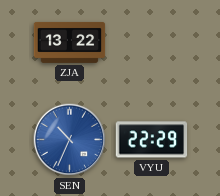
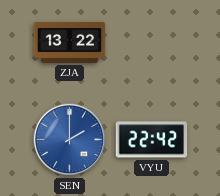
SEN: 10:34 -> 2:00 (70, 140)
VYU: 22:29 -> 22:42 (152, 140)
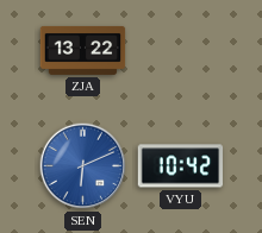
SEN: 2:00 -> 6:11 (83, 166)
VYU: 22:42 -> 10:42 (181, 166)
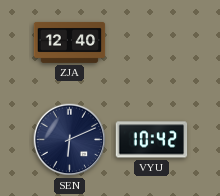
ZJA: 13:22 -> 12:40 (70, 42)
SEN dial: blue -> navy (70, 140)
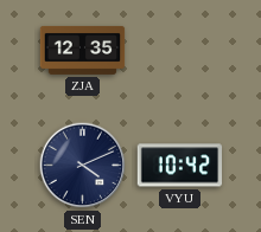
ZJA: 12:40 -> 12:35 (83, 50)
SEN: 6:11 -> 4:11 (83, 166)
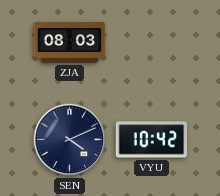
ZJA: 12:35 -> 08:03 (70, 42)
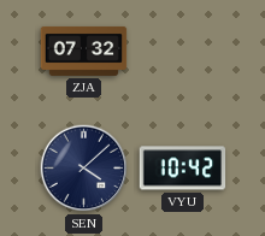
ZJA: 08:03 -> 07:32 (84, 51)
SEN: 4:11 -> 4:08 (84, 169)
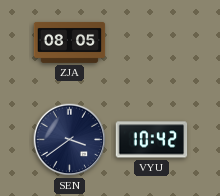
ZJA: 07:32 -> 08:05 (70, 42)
SEN: 4:08 -> 3:39 (70, 140)
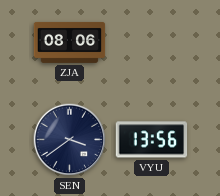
ZJA: 08:05 -> 08:06 (70, 42)
VYU: 10:42 -> 13:56 (152, 140)
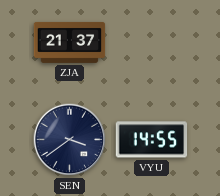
ZJA: 08:06 -> 21:37 (70, 42)
VYU: 13:56 -> 14:55 (152, 140)
